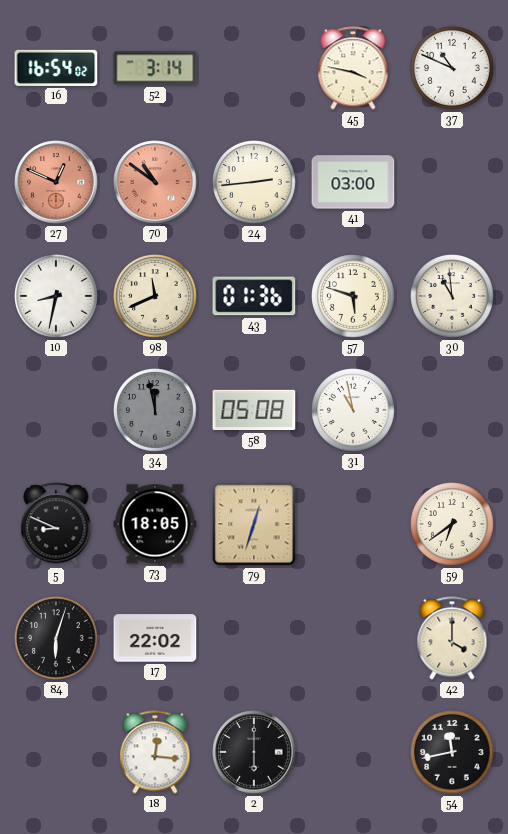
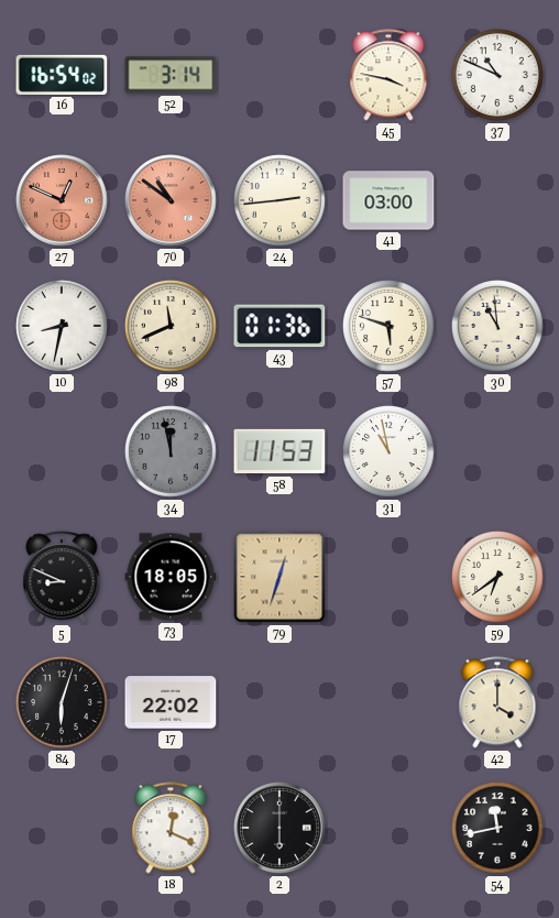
58: 05:08 -> 11:53 (279, 451)
18: 12:16 -> 12:19 (171, 828)
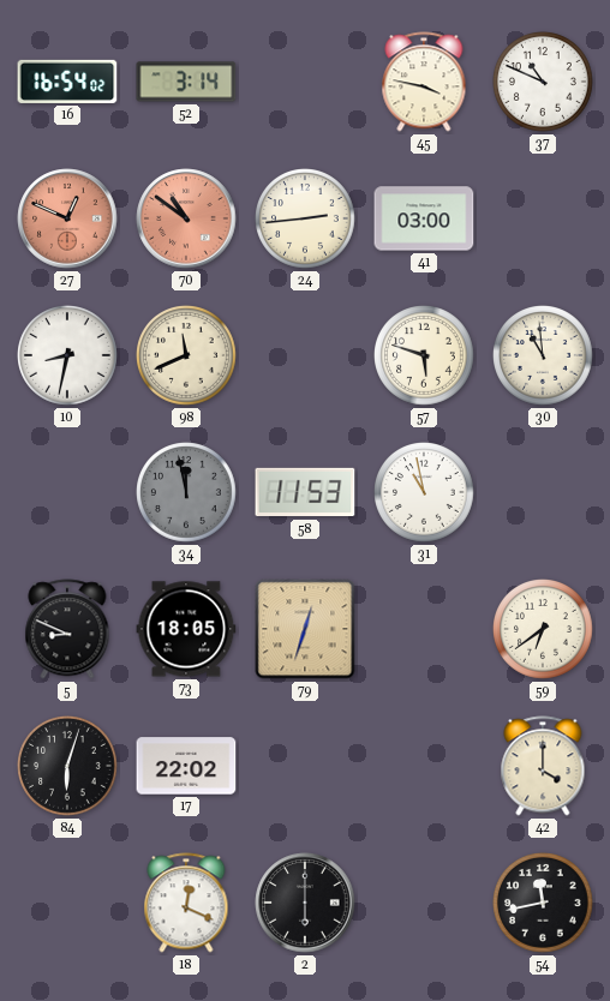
43: 01:36 -> none (279, 326)
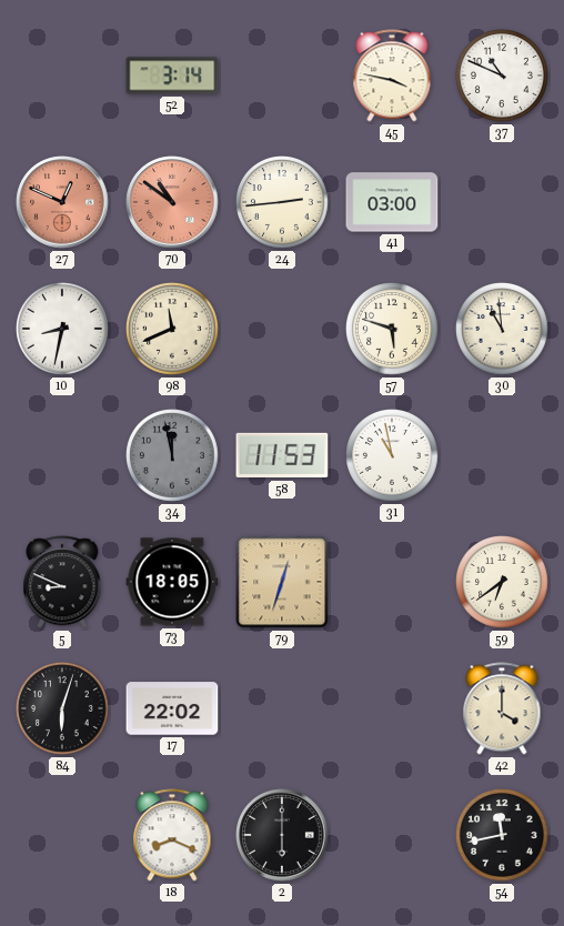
16: 16:54 -> none (67, 82)
18: 12:19 -> 8:19 (172, 835)
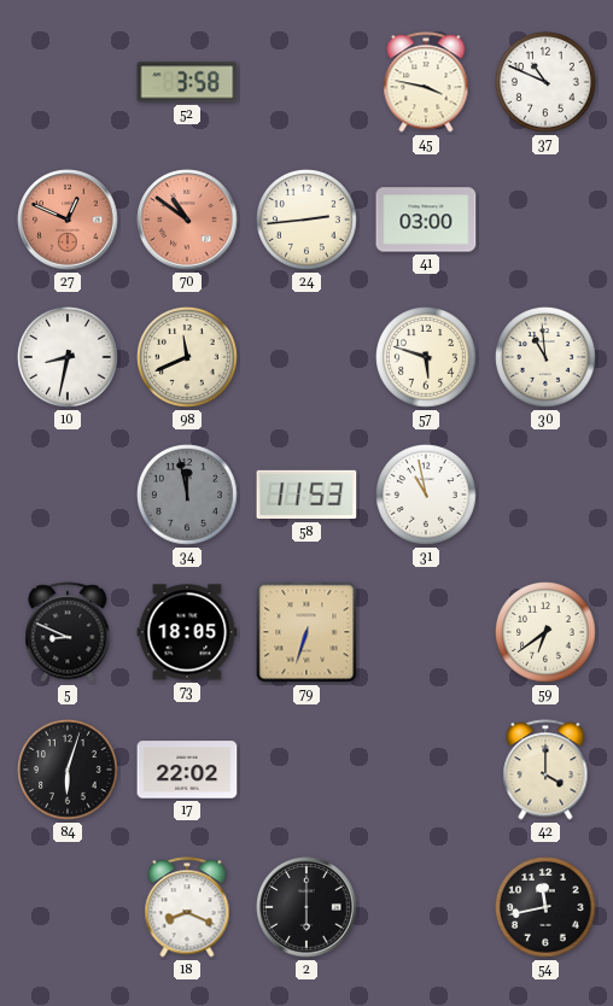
52: 3:14 -> 3:58 (187, 82)
79: 12:33 -> 6:33 (306, 632)
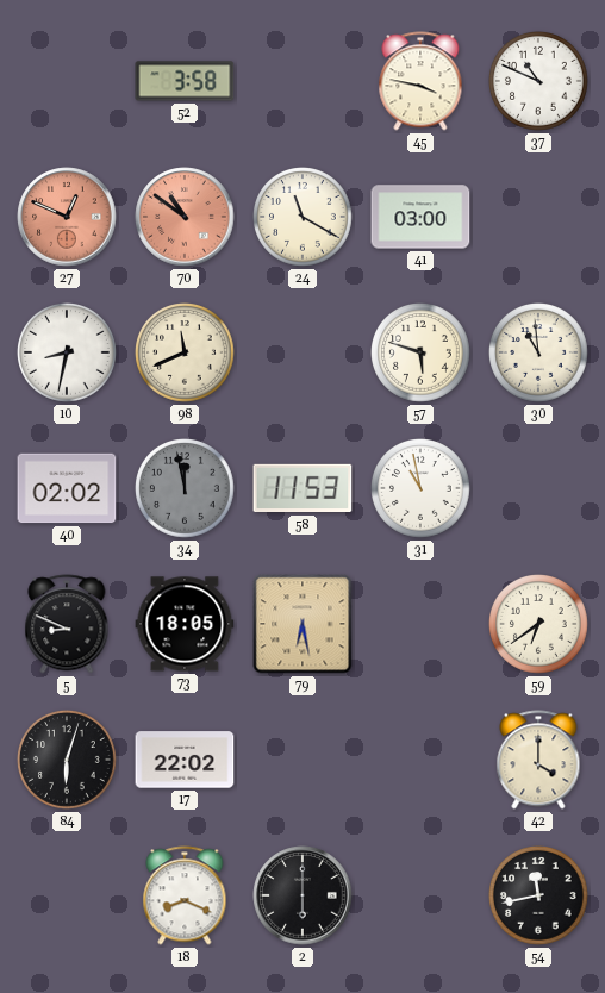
24: 2:44 -> 11:20 (304, 218)
40: none -> 02:02 (67, 488)
79: 6:33 -> 6:28 (302, 624)
